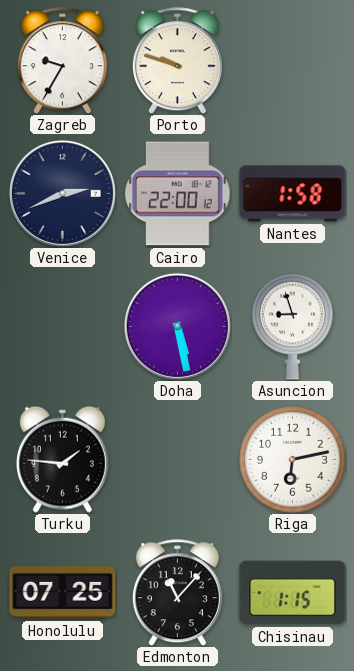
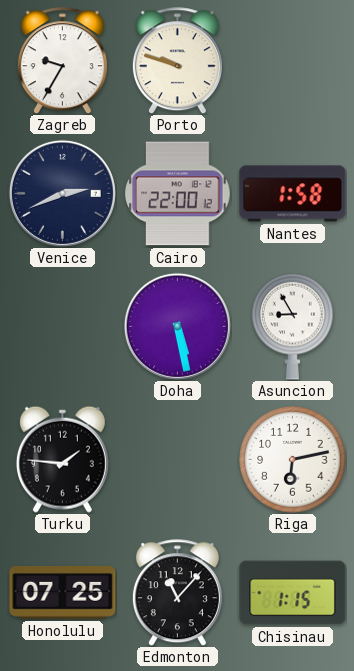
Asuncion: 8:57 -> 8:55 (293, 326)
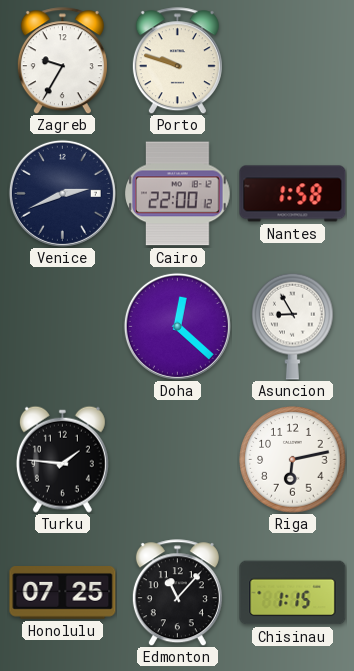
Doha: 5:28 -> 12:22 (177, 326)
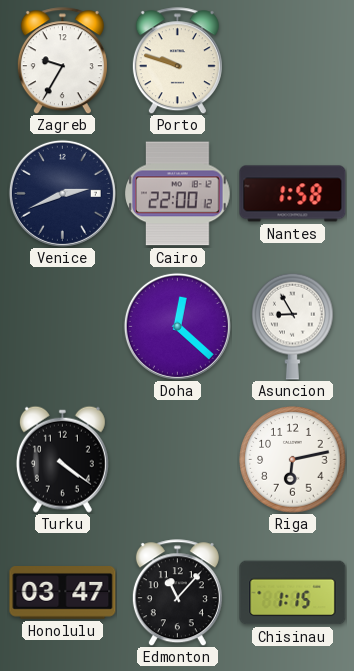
Turku: 1:46 -> 4:21 (62, 459)
Honolulu: 07:25 -> 03:47 (63, 593)
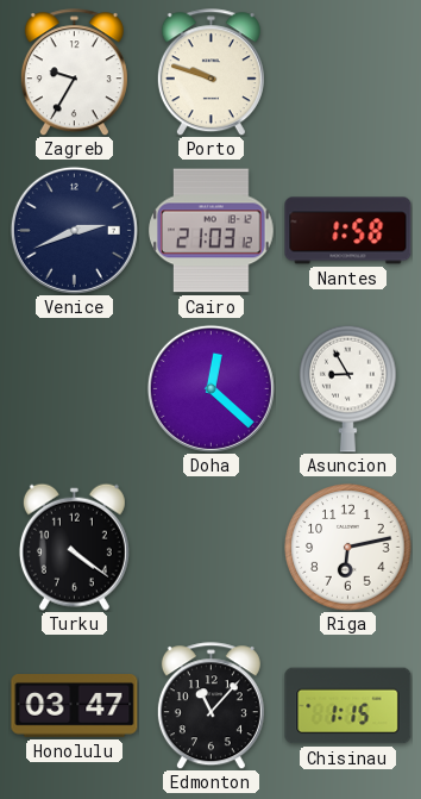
Cairo: 22:00 -> 21:03 (212, 231)
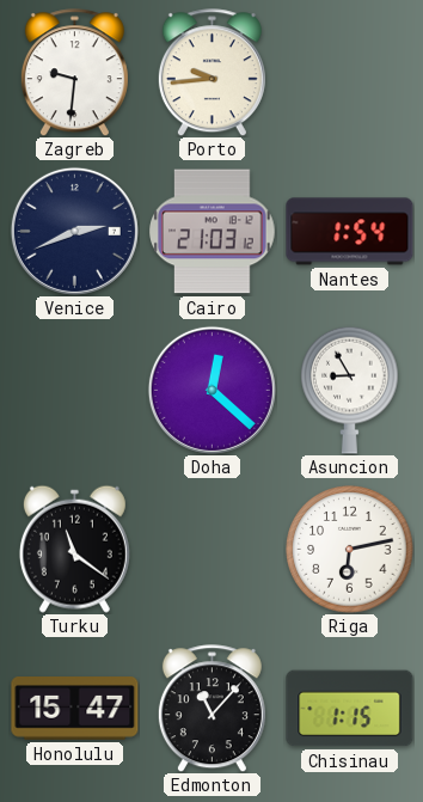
Zagreb: 9:35 -> 9:31 (74, 73)
Porto: 9:48 -> 9:44 (211, 73)
Nantes: 1:58 -> 1:54 (350, 232)
Turku: 4:21 -> 11:21 (74, 549)
Honolulu: 03:47 -> 15:47 (75, 709)
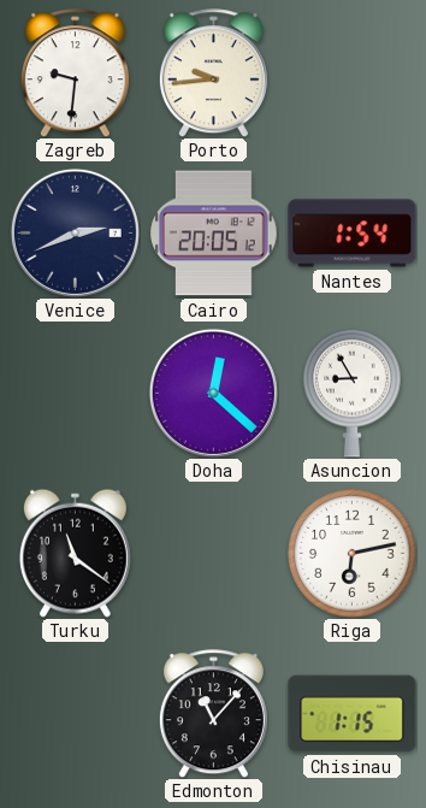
Cairo: 21:03 -> 20:05 (214, 234)
Honolulu: 15:47 -> none (75, 709)
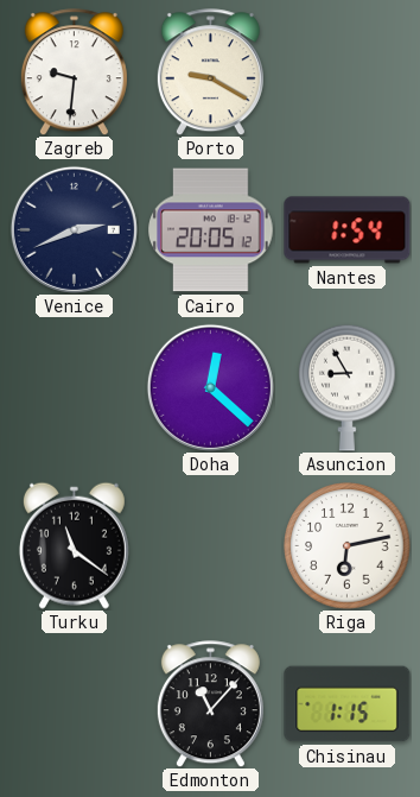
Porto: 9:44 -> 9:20 (210, 72)
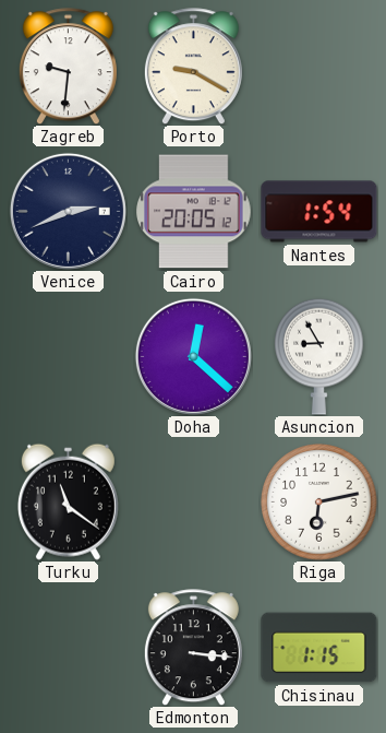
Edmonton: 11:07 -> 3:16 (193, 648)
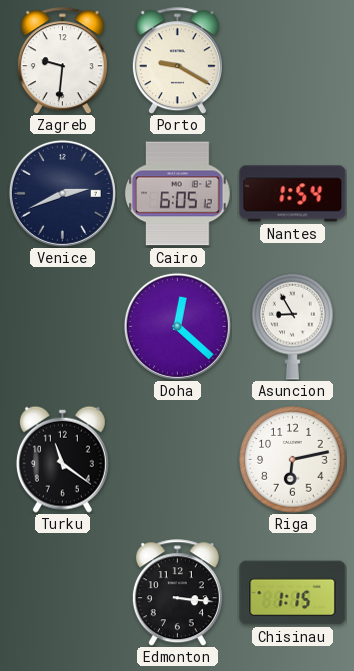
Cairo: 20:05 -> 6:05 (178, 194)
